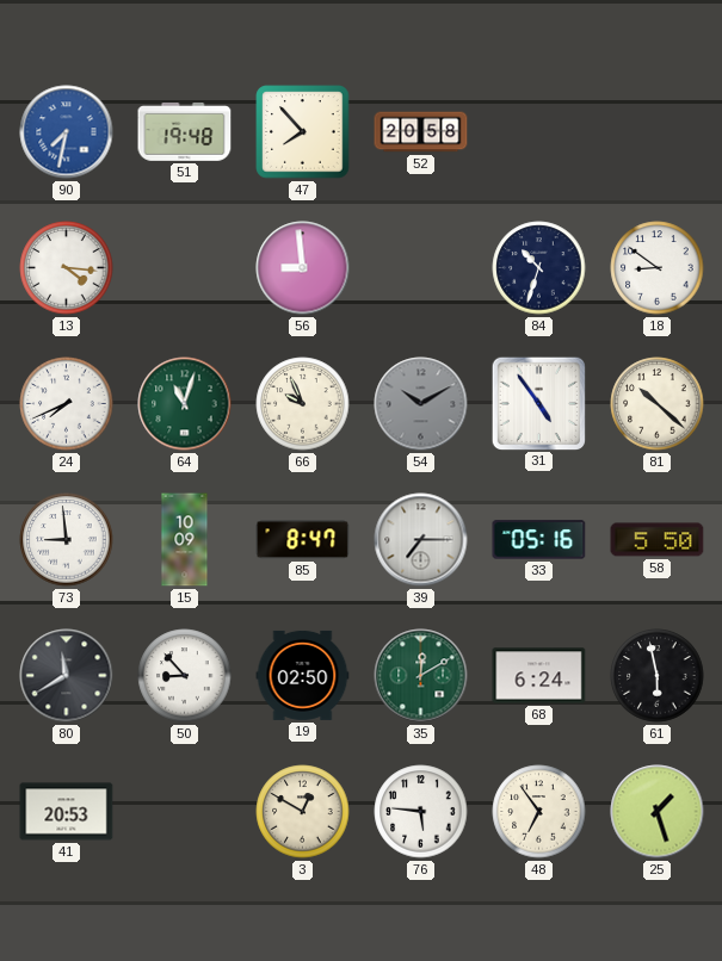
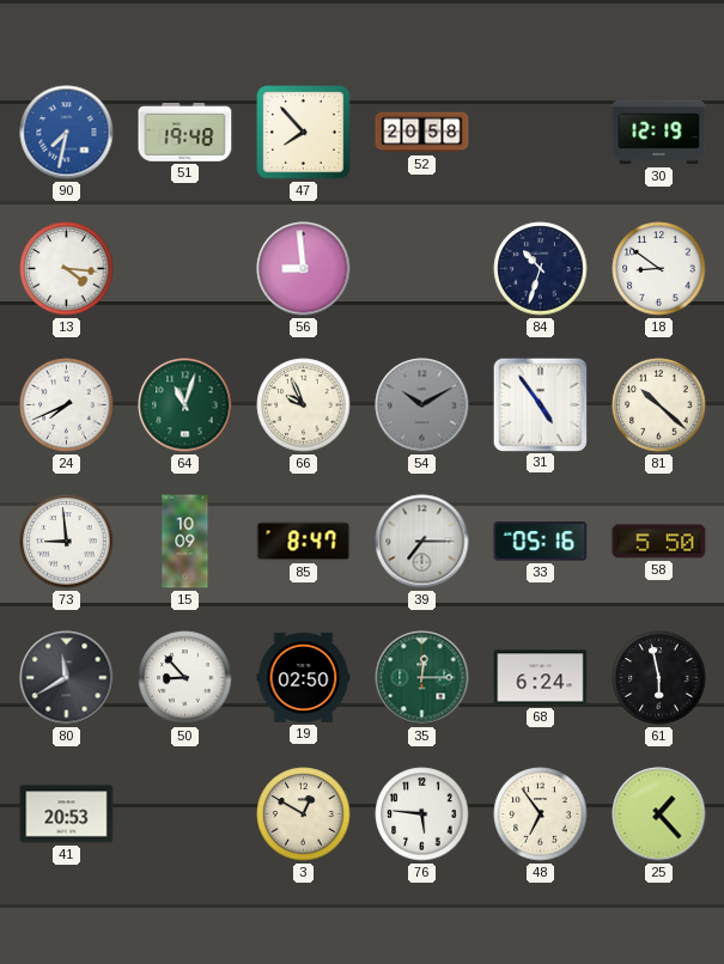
30: none -> 12:19 (659, 133)
35: 12:10 -> 12:15 (422, 678)
25: 1:27 -> 1:23 (659, 814)
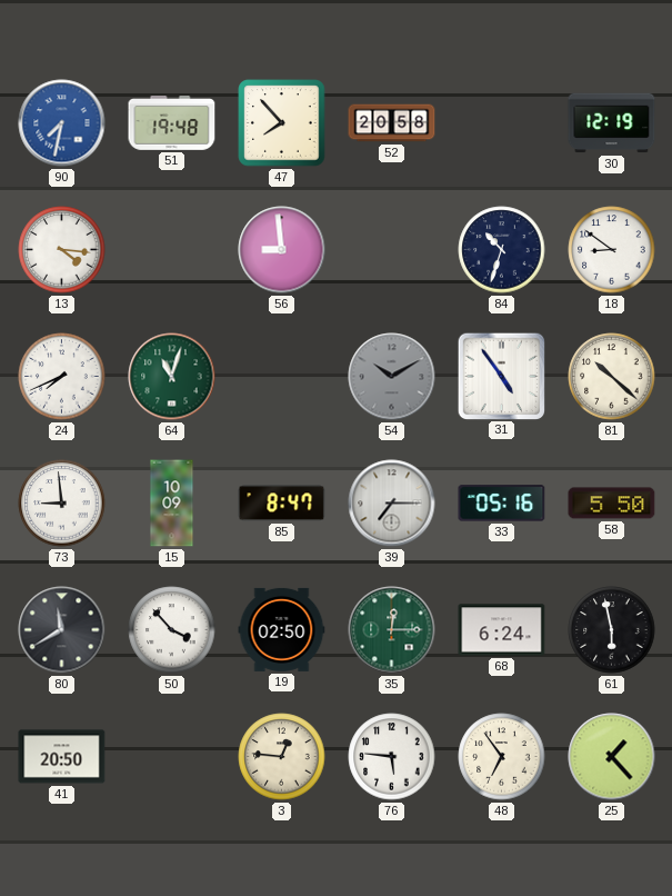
66: 9:56 -> none (304, 405)
50: 8:53 -> 3:53 (172, 630)
41: 20:53 -> 20:50 (62, 757)
3: 12:50 -> 12:46 (282, 757)
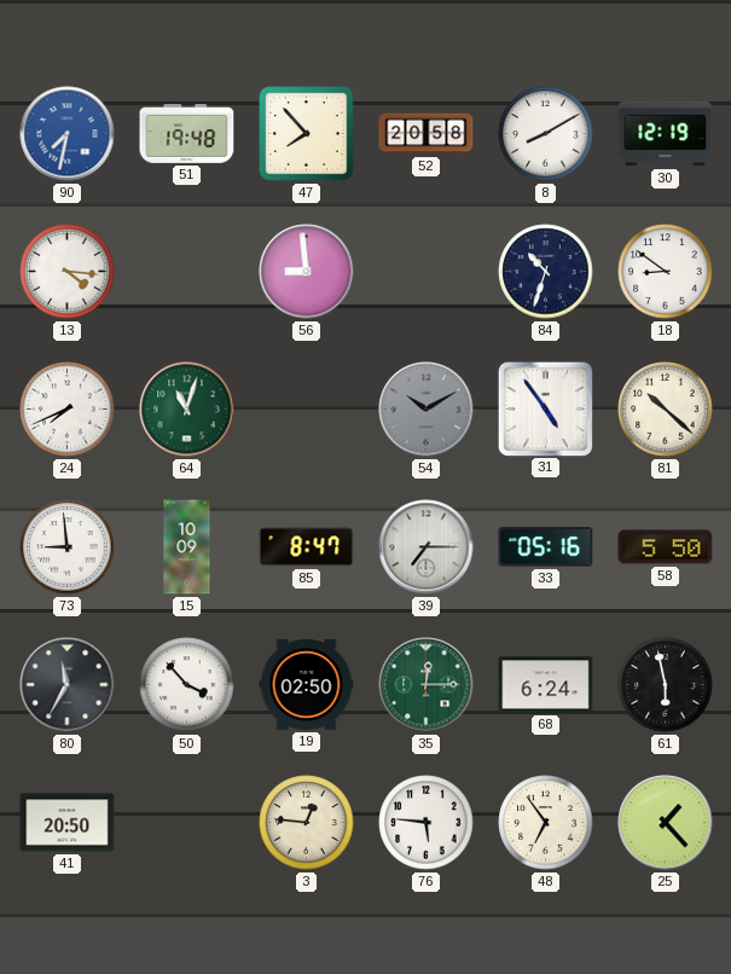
8: none -> 8:10 (546, 134)
80: 11:40 -> 11:35 (68, 685)
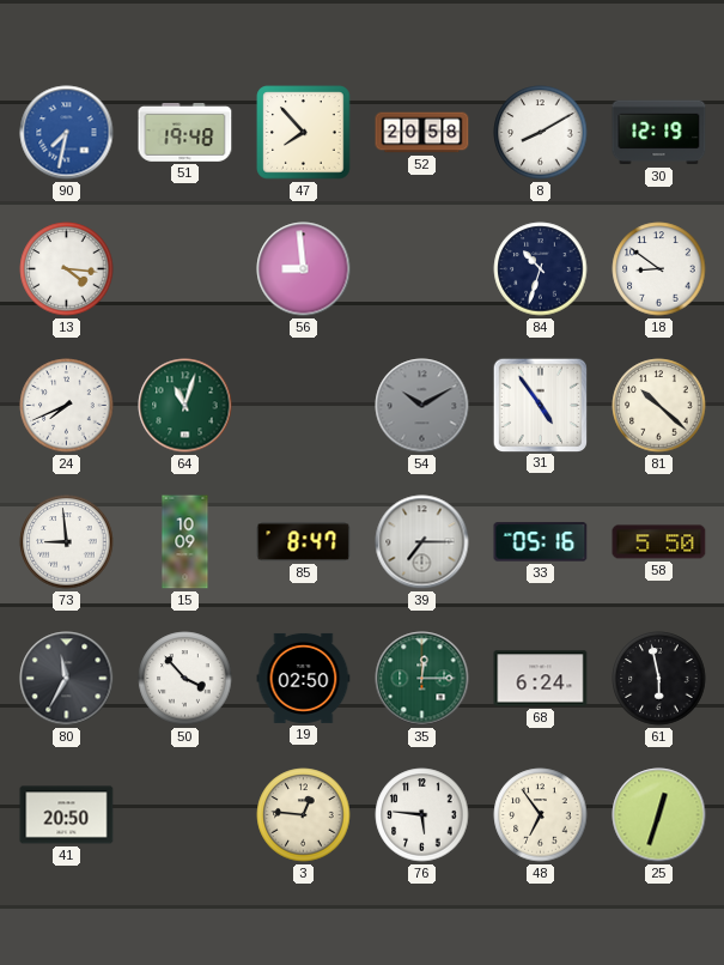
25: 1:23 -> 12:33 (659, 815)
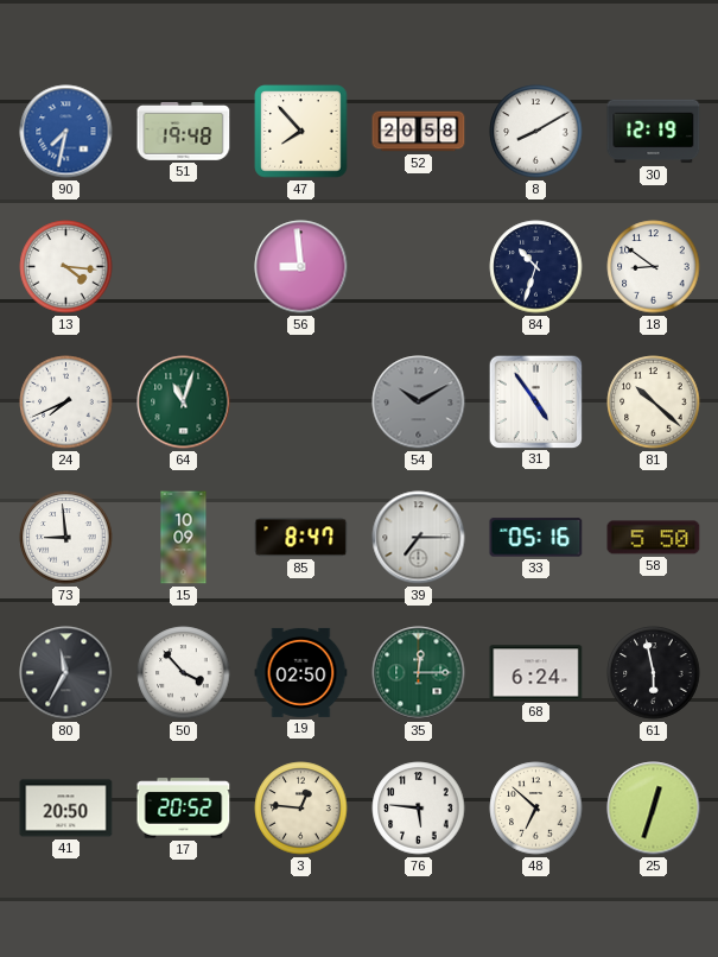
17: none -> 20:52 (184, 809)
48: 6:54 -> 6:52 (536, 809)
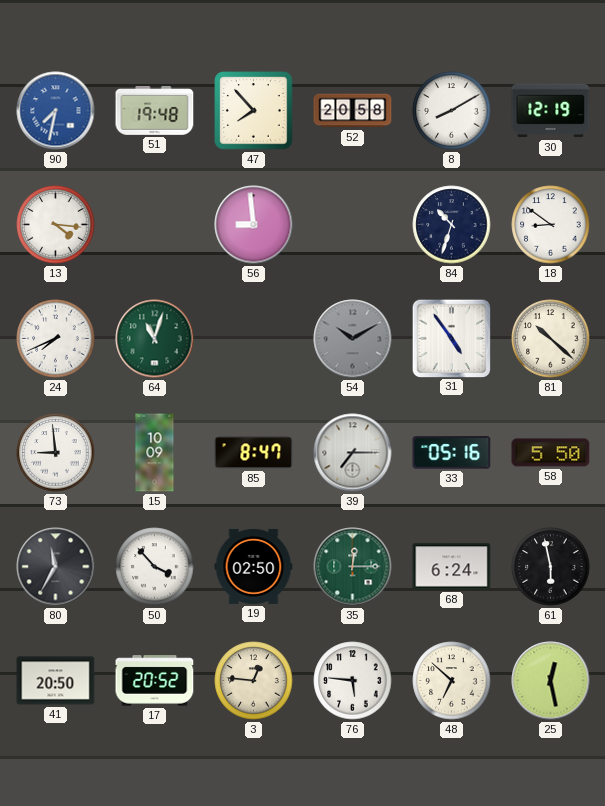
25: 12:33 -> 12:28 (551, 681)
